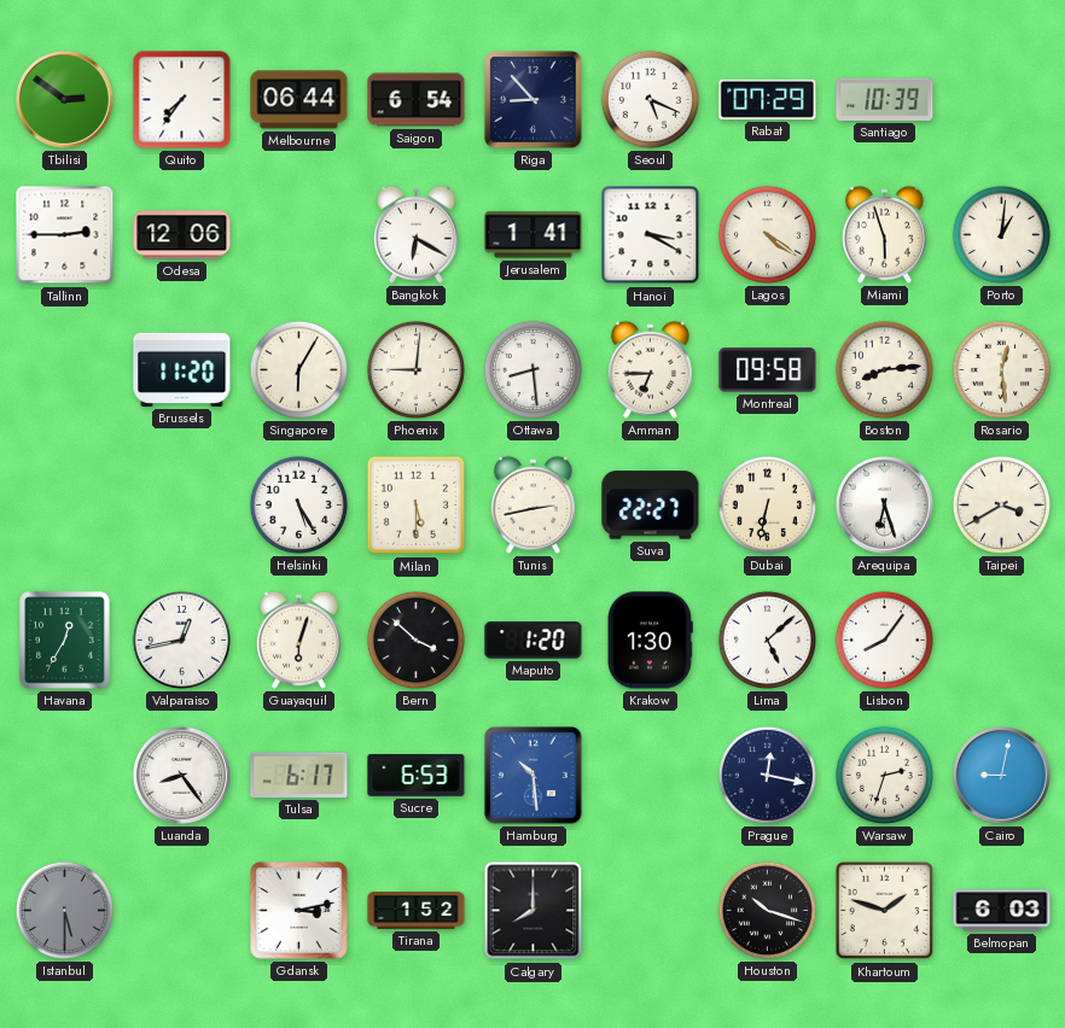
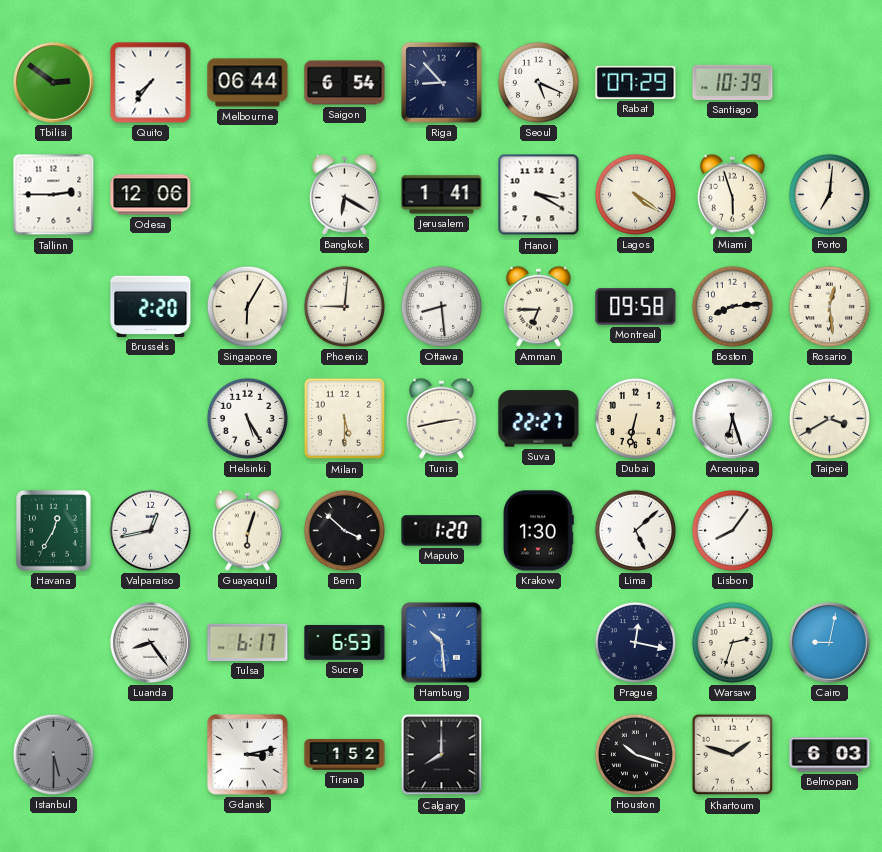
Porto: 1:01 -> 7:01 (829, 194)
Brussels: 11:20 -> 2:20 (151, 306)
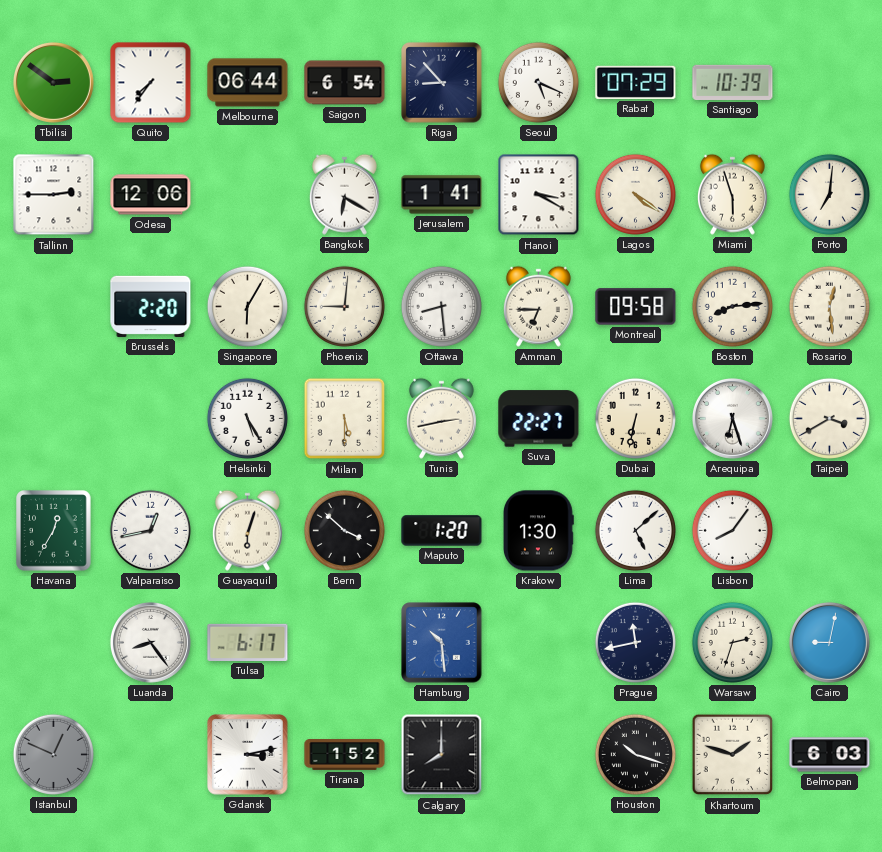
Sucre: 6:53 -> none (345, 642)
Prague: 12:17 -> 11:43 (635, 642)
Istanbul: 5:30 -> 12:49 (53, 754)
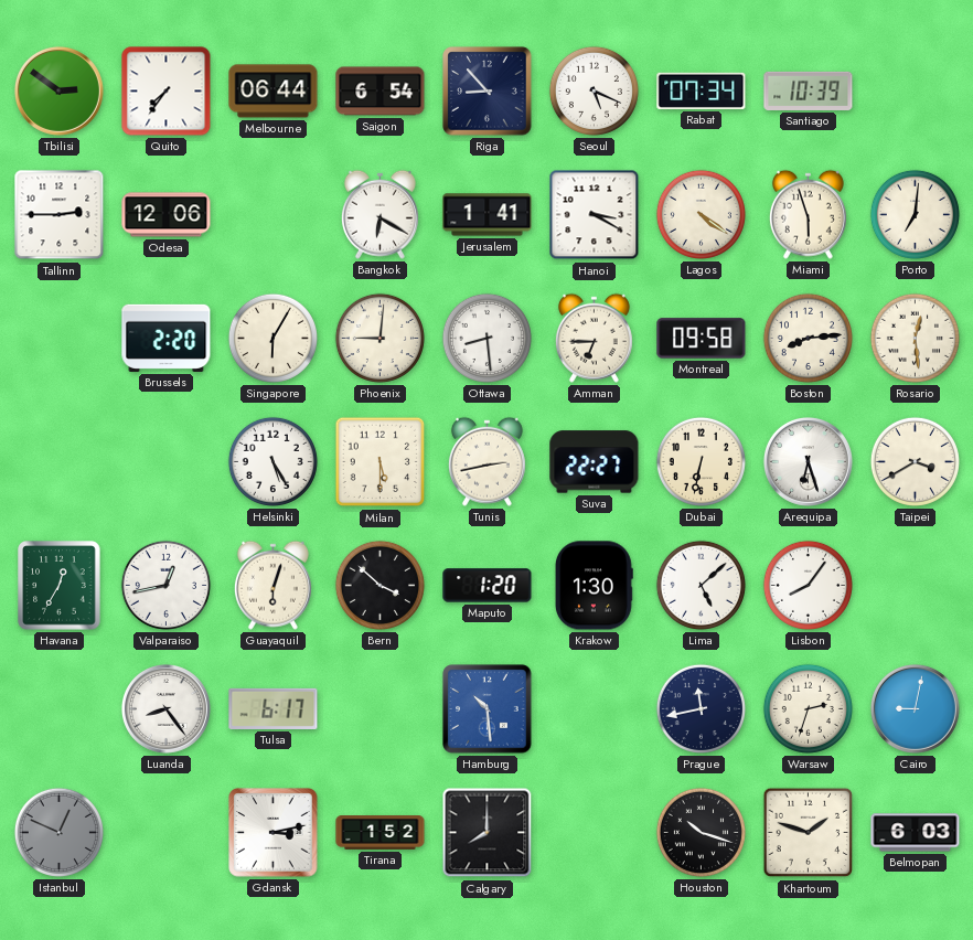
Rabat: 07:29 -> 07:34 (702, 90)
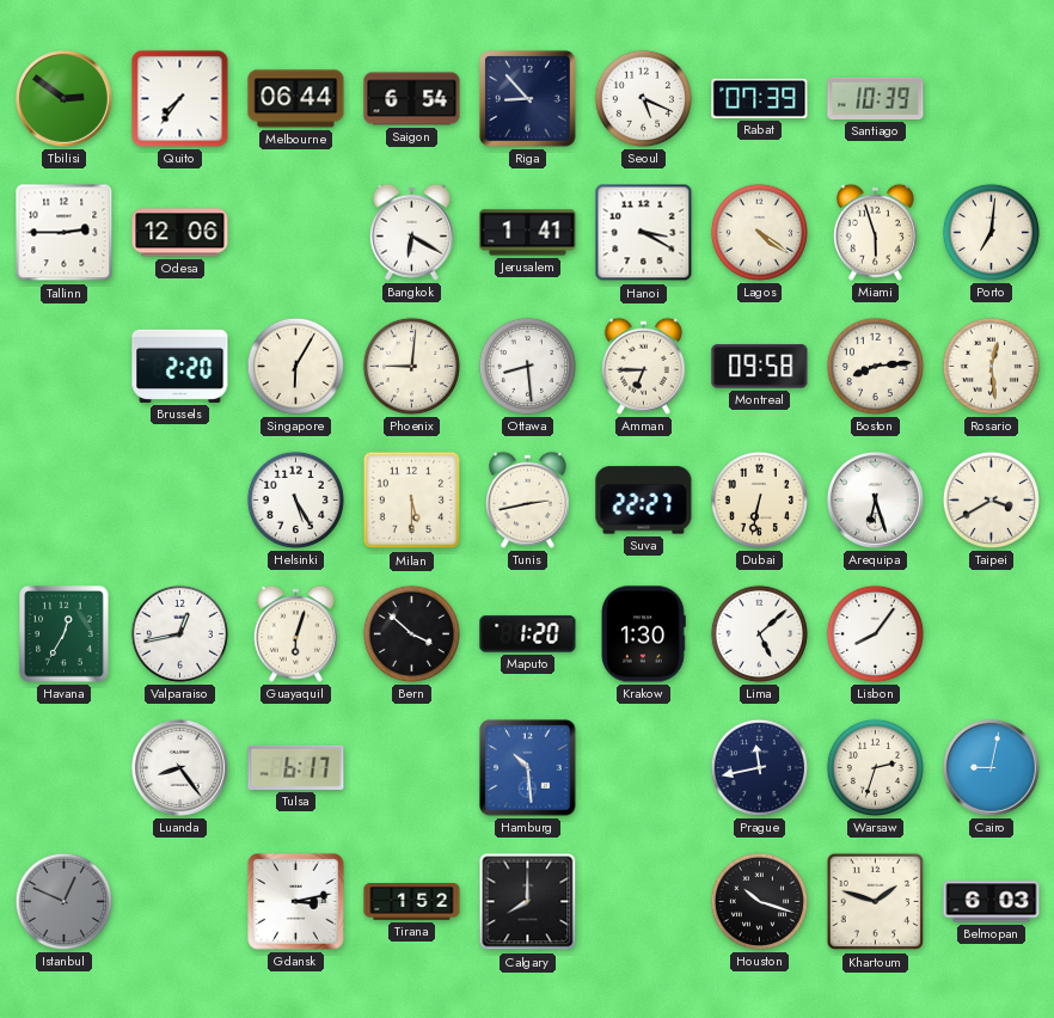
Rabat: 07:34 -> 07:39 (760, 98)
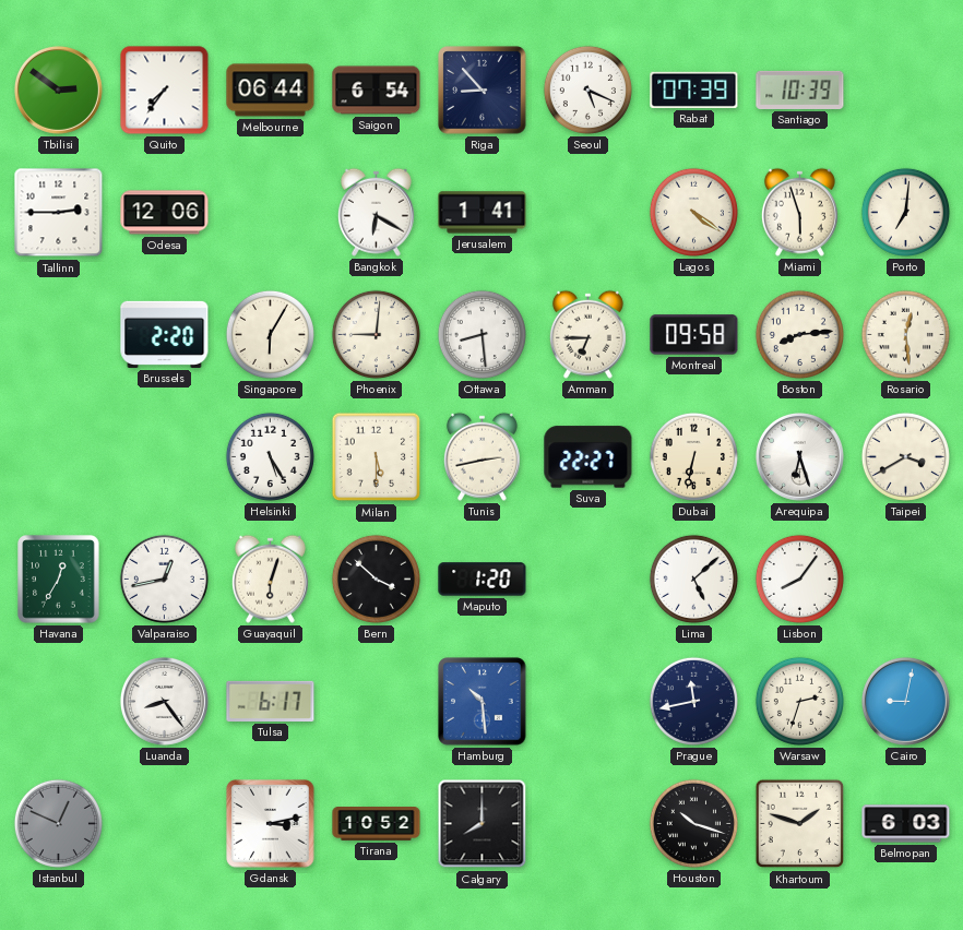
Hanoi: 3:20 -> none (644, 233)
Krakow: 1:30 -> none (643, 634)
Tirana: 1:52 -> 10:52 (377, 824)
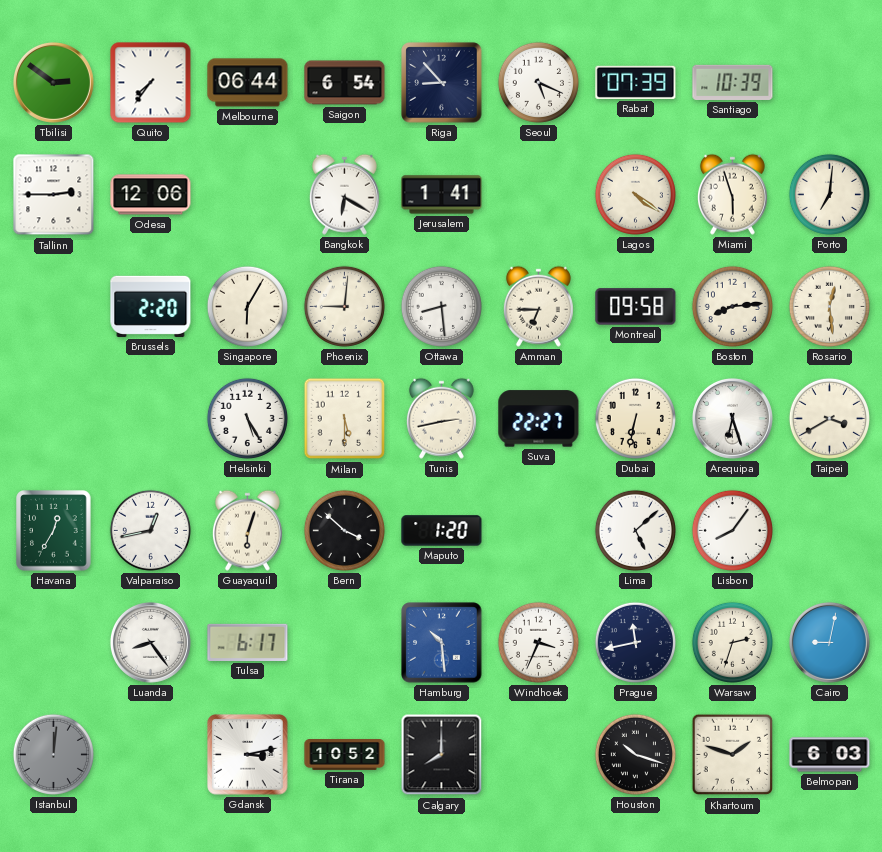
Windhoek: none -> 3:34 (538, 642)
Istanbul: 12:49 -> 12:01 (53, 754)
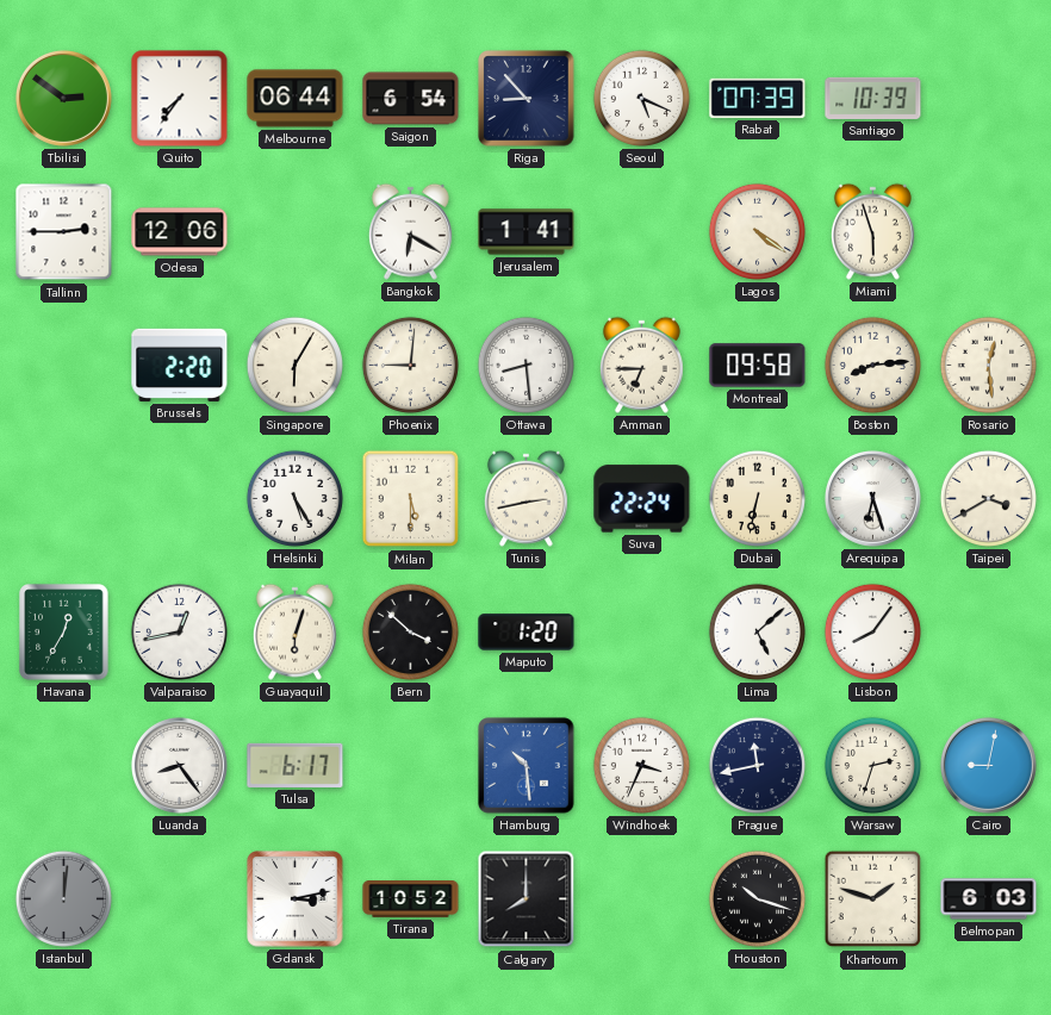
Porto: 7:01 -> none (829, 194)
Suva: 22:27 -> 22:24 (642, 499)
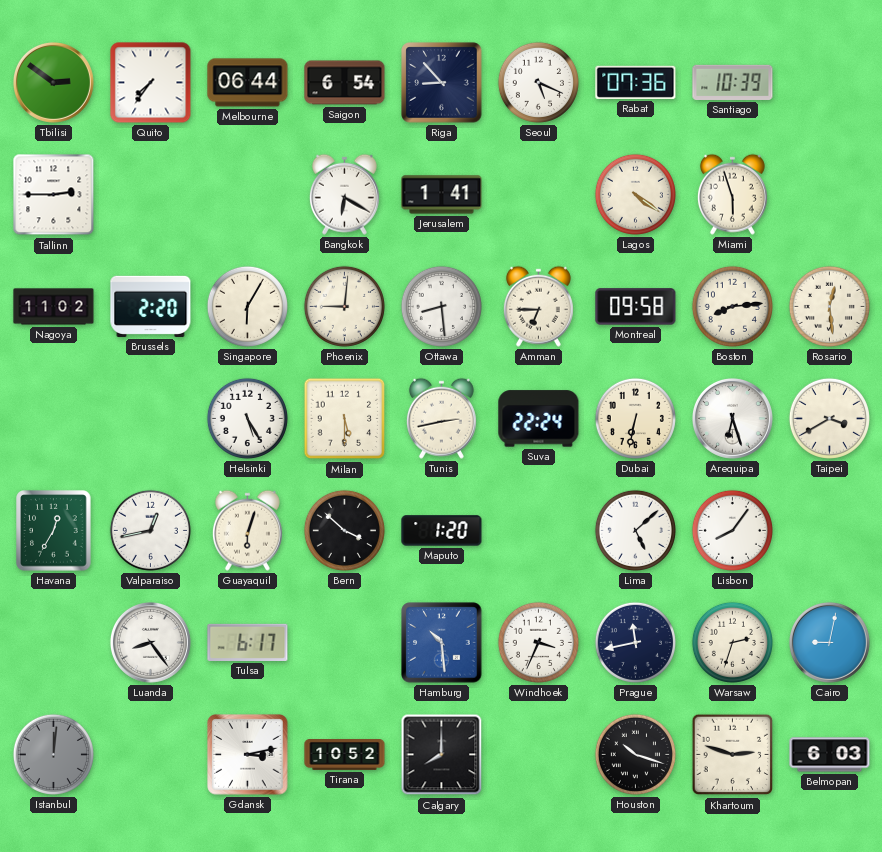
Rabat: 07:39 -> 07:36 (636, 82)
Odesa: 12:06 -> none (180, 232)
Nagoya: none -> 11:02 (54, 307)
Khartoum: 1:48 -> 2:48 (733, 755)
